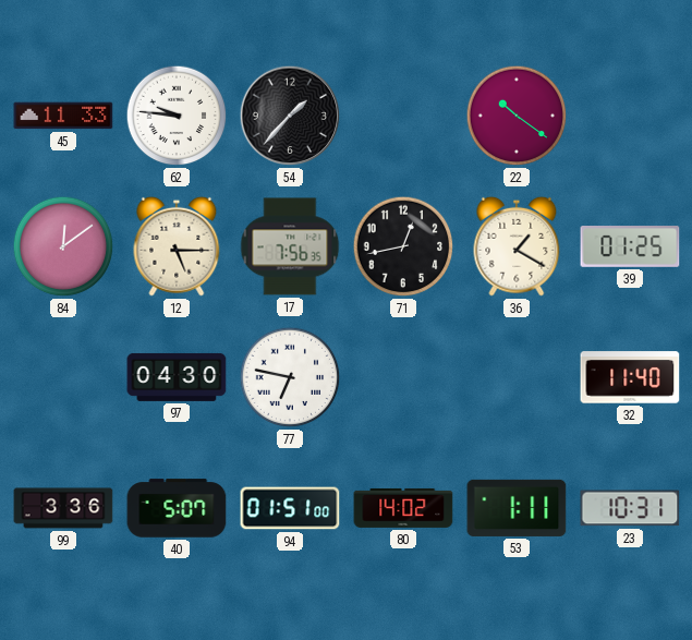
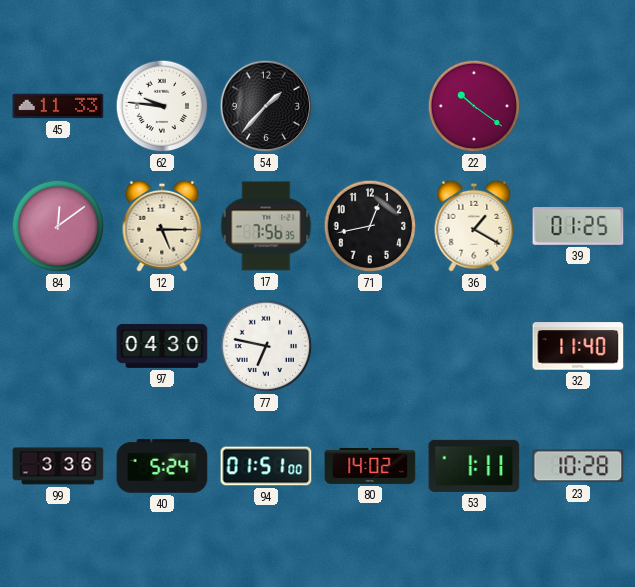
40: 5:07 -> 5:24 (162, 466)
23: 10:31 -> 10:28 (578, 466)
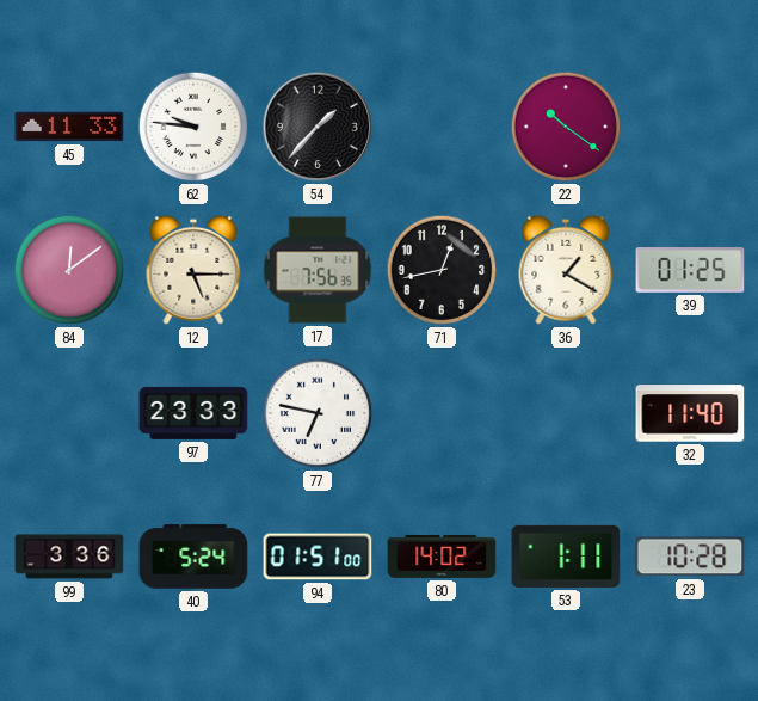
97: 04:30 -> 23:33 (193, 413)
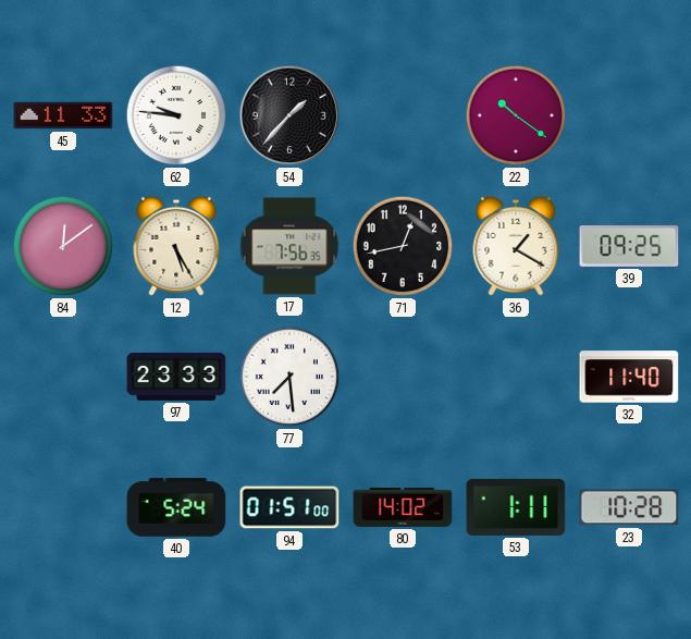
12: 5:15 -> 5:25 (176, 246)
39: 01:25 -> 09:25 (629, 247)
77: 6:47 -> 7:29 (289, 377)
99: 3:36 -> none (69, 557)
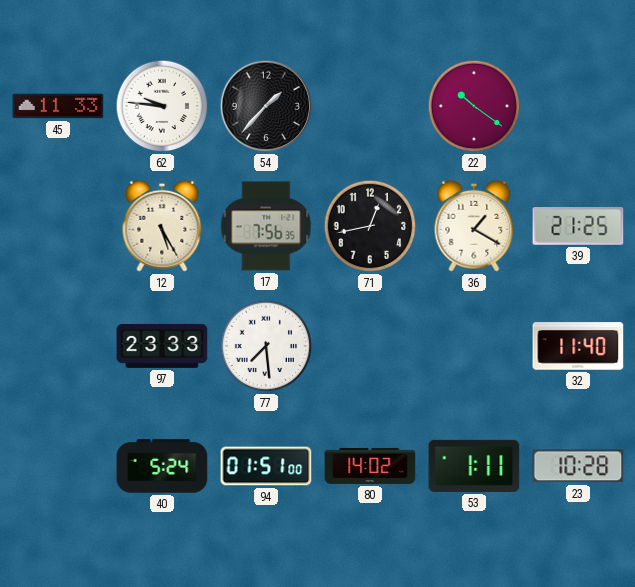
84: 12:09 -> none (63, 246)
39: 09:25 -> 21:25 (578, 227)
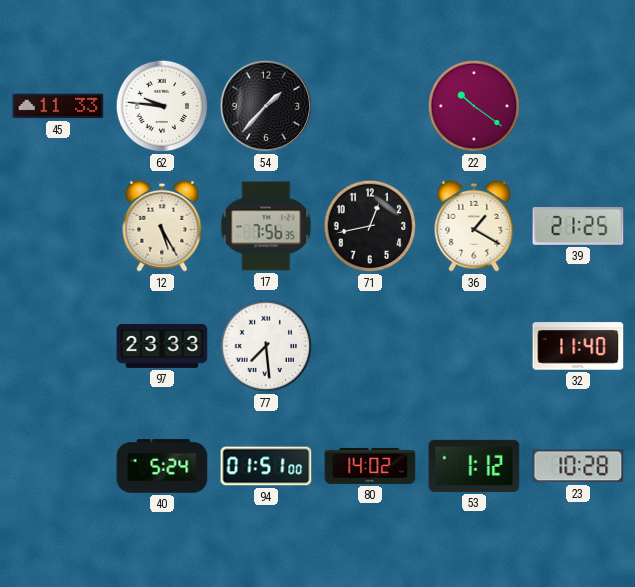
53: 1:11 -> 1:12 (474, 466)
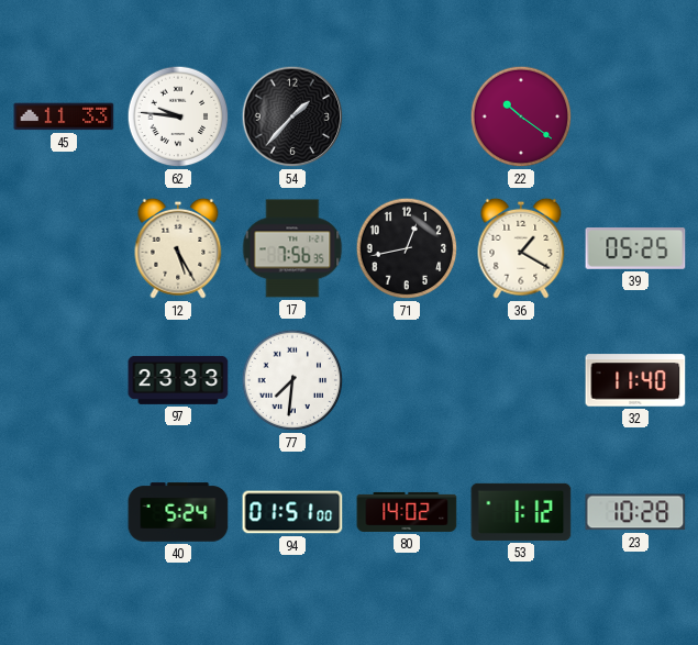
39: 21:25 -> 05:25 (635, 249)
77: 7:29 -> 7:31 (292, 380)
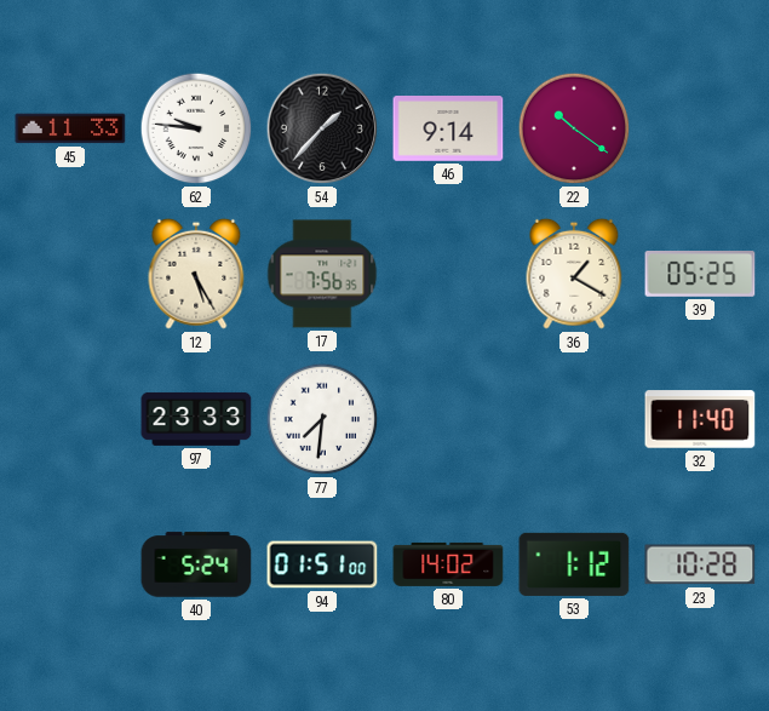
46: none -> 9:14 (448, 130)
71: 12:43 -> none (407, 248)
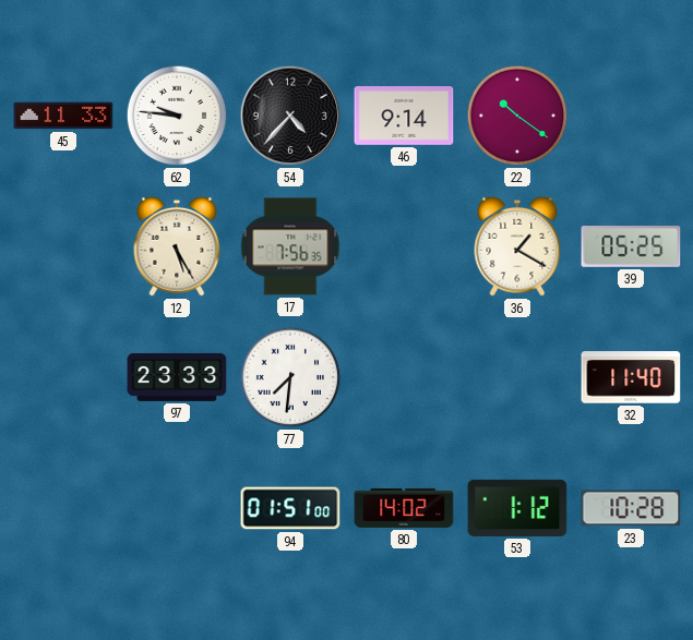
54: 1:37 -> 4:37 (290, 116)
40: 5:24 -> none (196, 564)
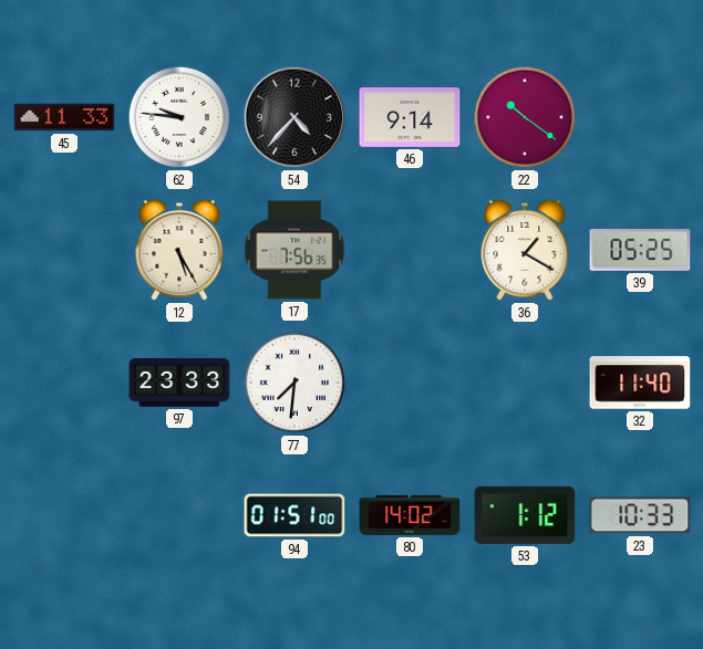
23: 10:28 -> 10:33 (640, 515)
